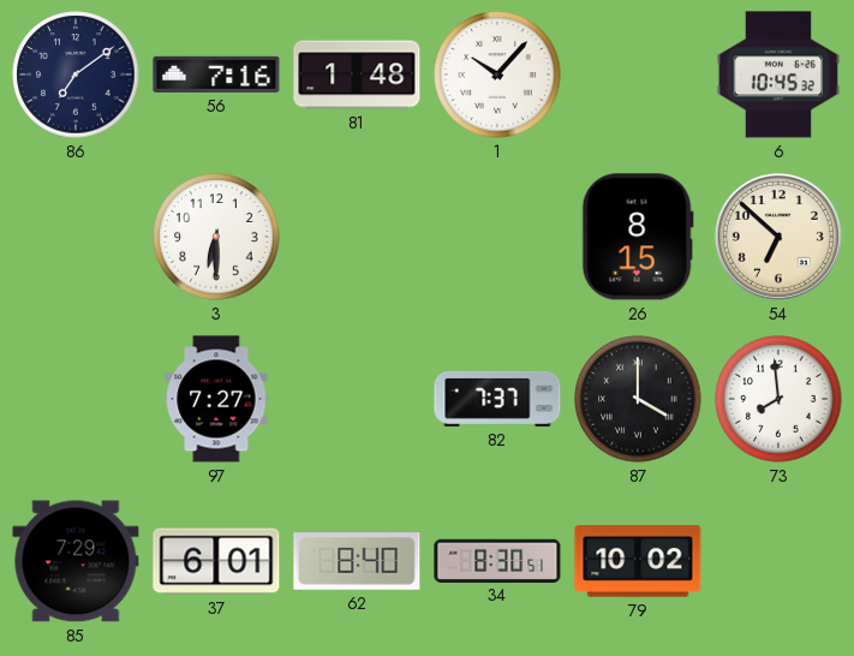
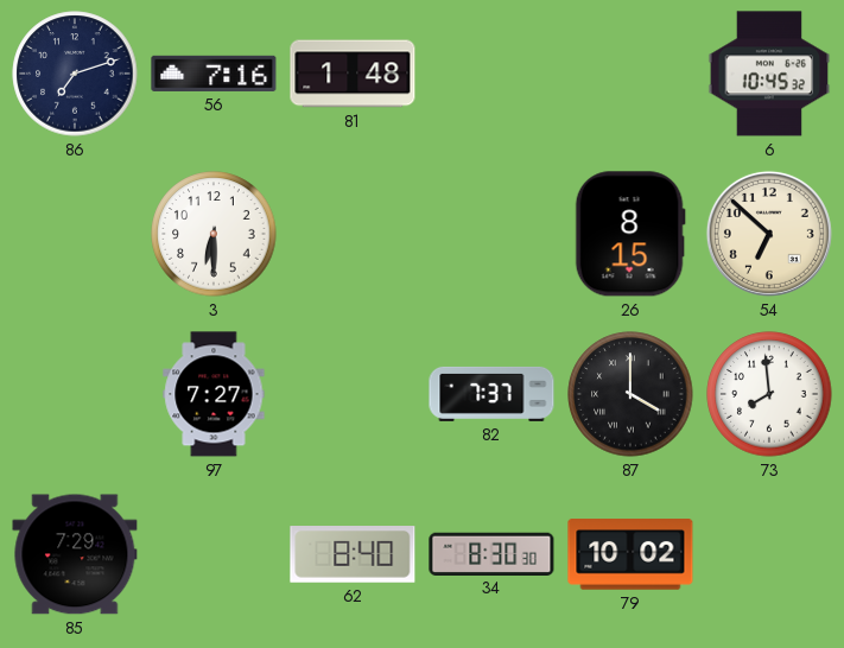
86: 7:09 -> 7:12 (75, 74)
1: 10:07 -> none (497, 74)
37: 6:01 -> none (216, 561)
34: 8:30:51 -> 8:30:30 (491, 553)
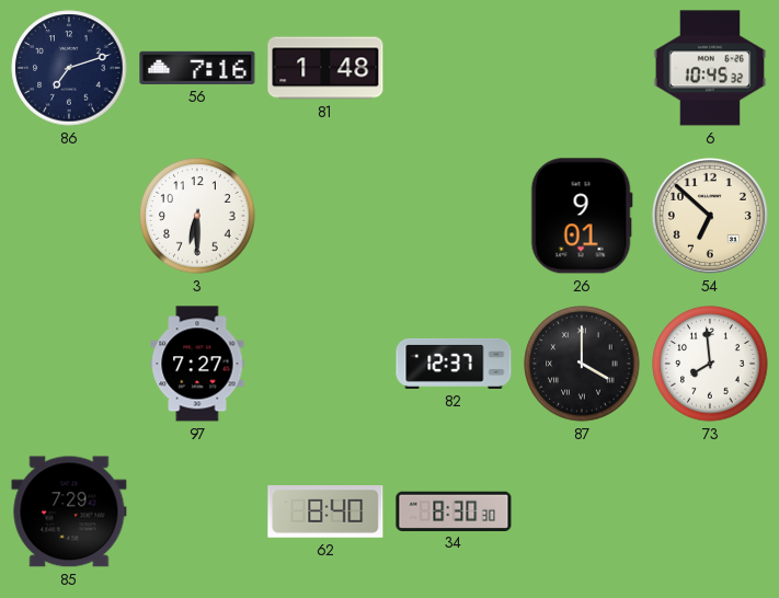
26: 8:15 -> 9:01 (582, 216)
82: 7:37 -> 12:37 (454, 364)
79: 10:02 -> none (630, 554)
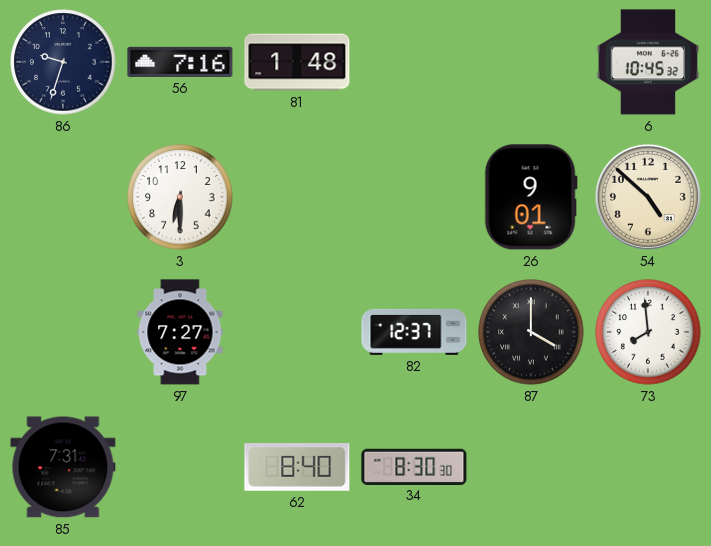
86: 7:12 -> 9:33 (63, 62)
54: 6:52 -> 4:52 (648, 197)
85: 7:29 -> 7:31 (63, 467)
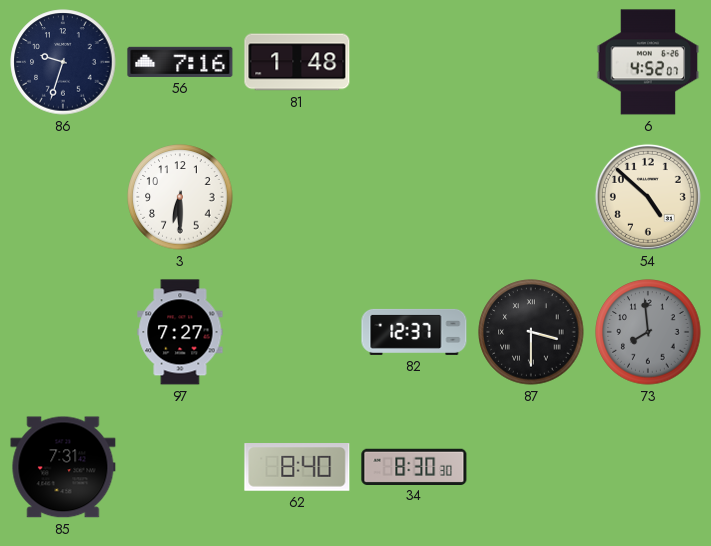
6: 10:45 -> 4:52 (648, 62)
26: 9:01 -> none (531, 197)
87: 4:00 -> 3:30 (531, 332)
73 dial: white -> grey (648, 332)
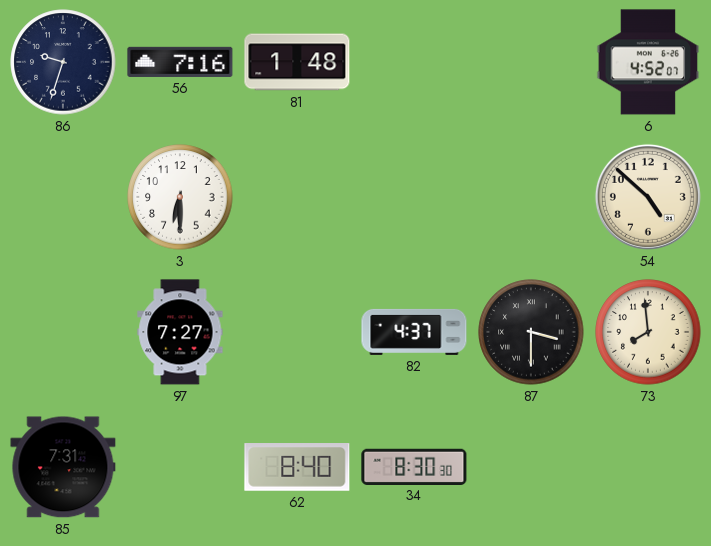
82: 12:37 -> 4:37 (414, 332)
73 dial: grey -> cream (648, 332)
